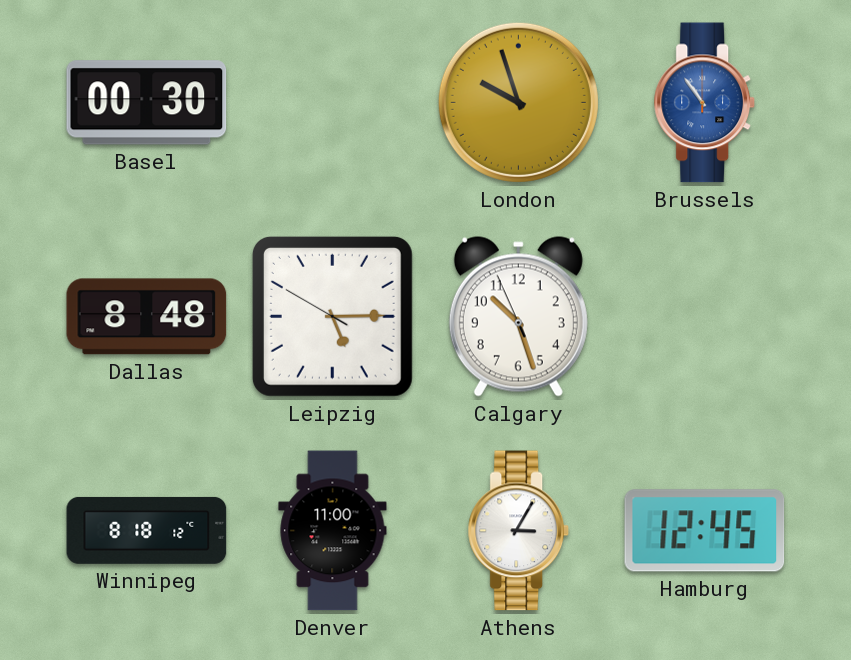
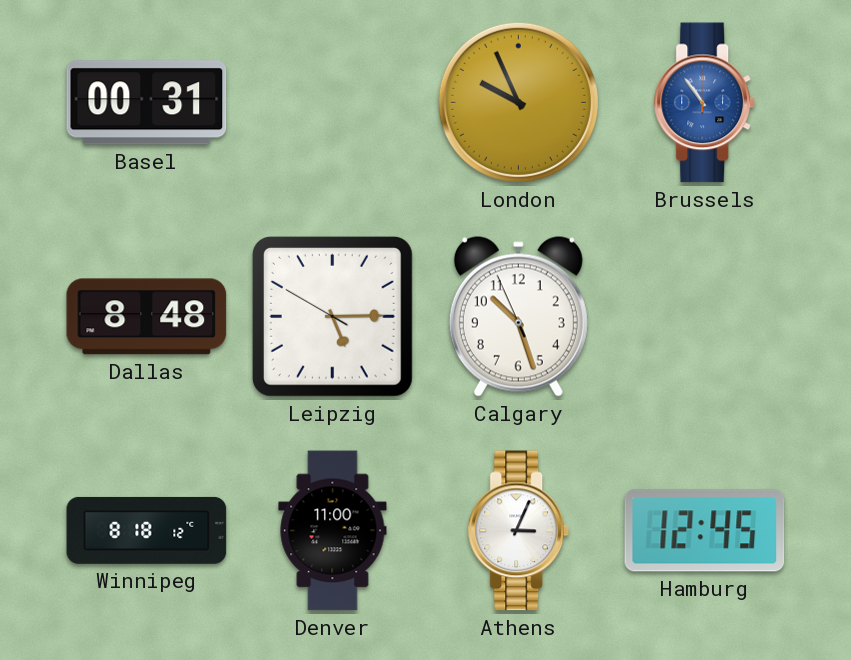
Basel: 00:30 -> 00:31 (147, 103)
London: 9:57 -> 9:56 (518, 102)
Athens: 3:05 -> 3:04 (519, 531)
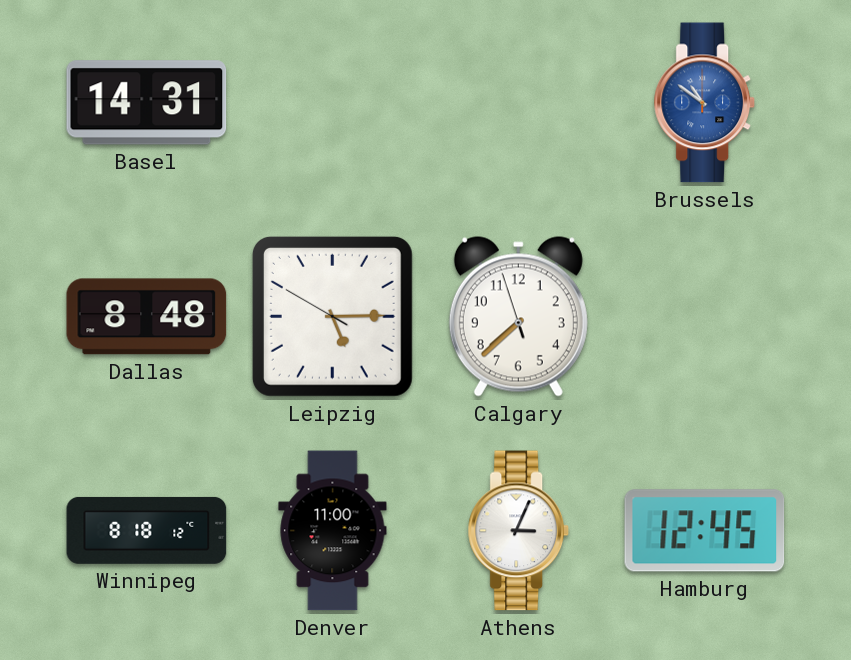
Basel: 00:31 -> 14:31 (147, 103)
London: 9:56 -> none (518, 102)
Brussels: 10:54 -> 10:51 (705, 103)
Calgary: 10:26 -> 7:37 (518, 317)
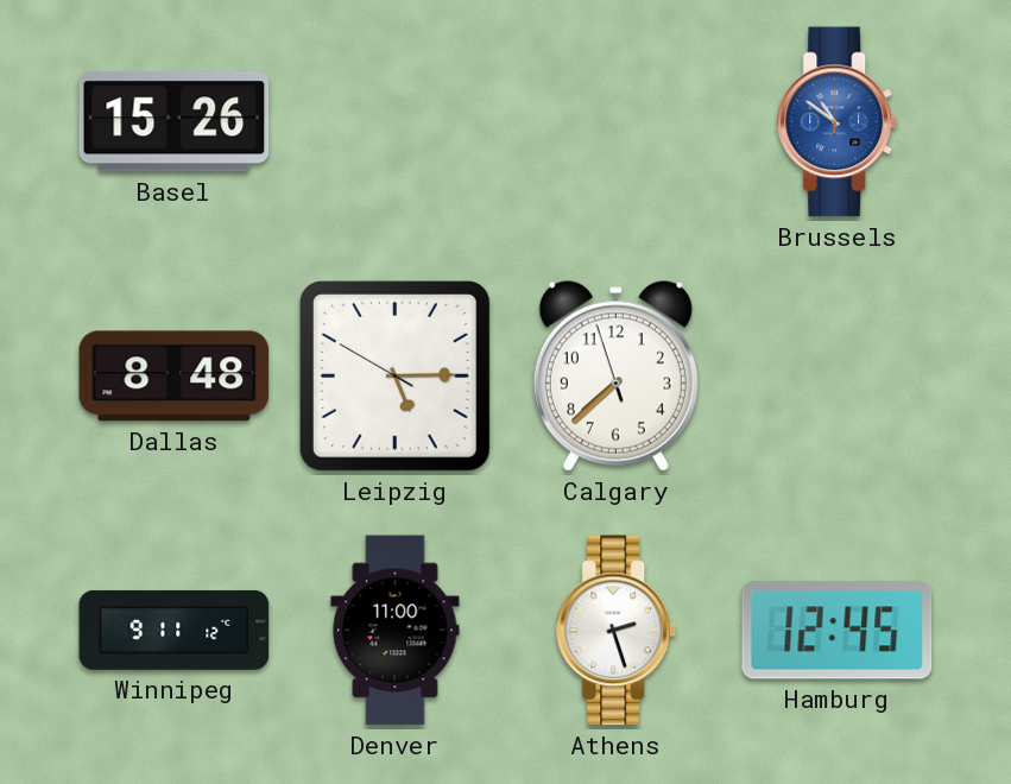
Basel: 14:31 -> 15:26 (175, 122)
Winnipeg: 8:18 -> 9:11 (175, 630)
Athens: 3:04 -> 2:27 (617, 631)
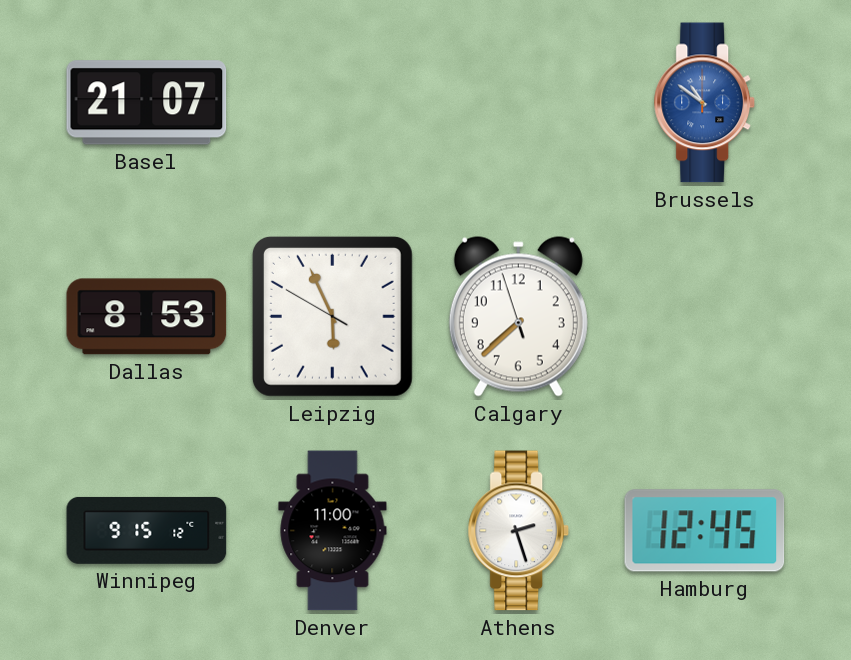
Basel: 15:26 -> 21:07 (147, 103)
Dallas: 8:48 -> 8:53 (147, 317)
Leipzig: 5:14 -> 5:55 (332, 316)
Winnipeg: 9:11 -> 9:15 (147, 530)
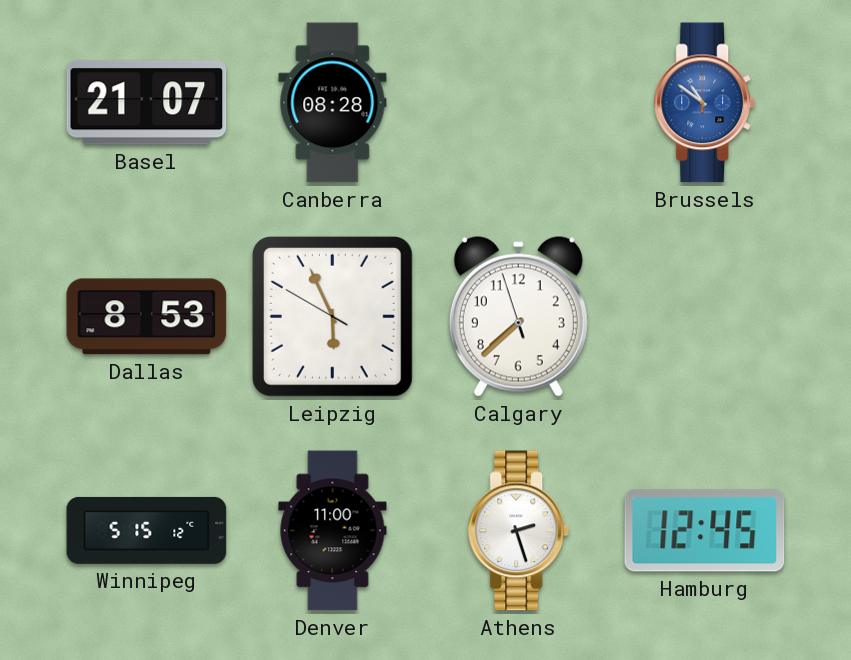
Canberra: none -> 08:28 (333, 103)
Winnipeg: 9:15 -> 5:15 (147, 530)
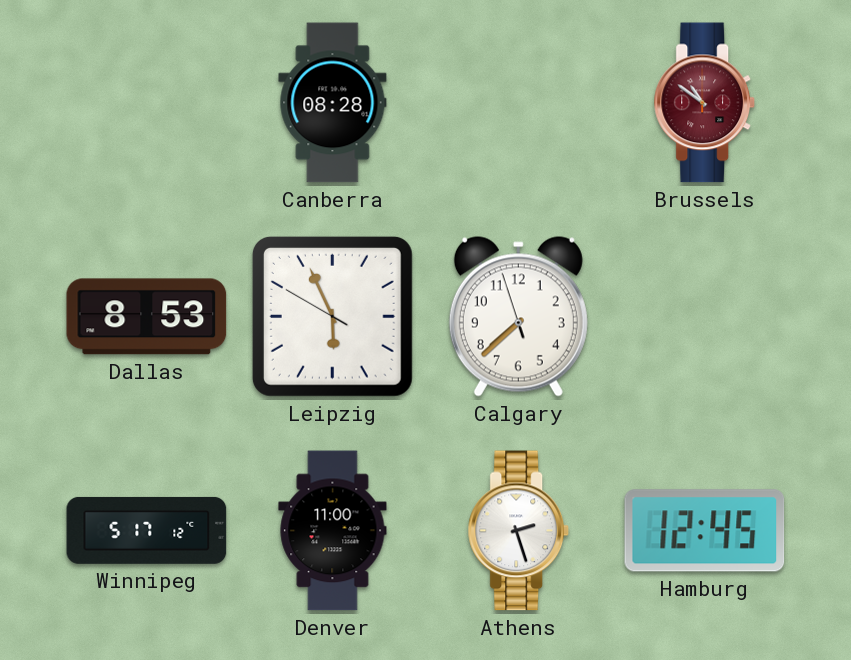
Basel: 21:07 -> none (147, 103)
Brussels dial: blue -> burgundy (705, 103)
Winnipeg: 5:15 -> 5:17 (147, 530)
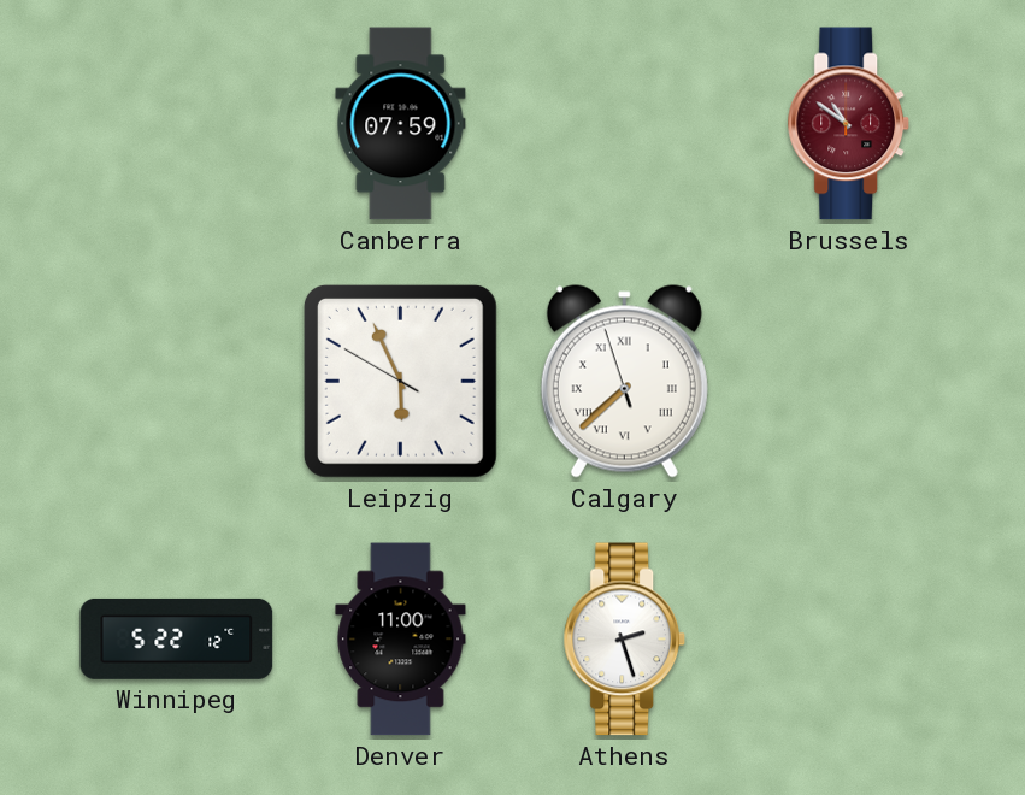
Canberra: 08:28 -> 07:59 (401, 124)
Dallas: 8:53 -> none (147, 317)
Calgary numerals: Arabic -> Roman (624, 382)
Winnipeg: 5:17 -> 5:22 (177, 638)
Hamburg: 12:45 -> none (705, 531)
